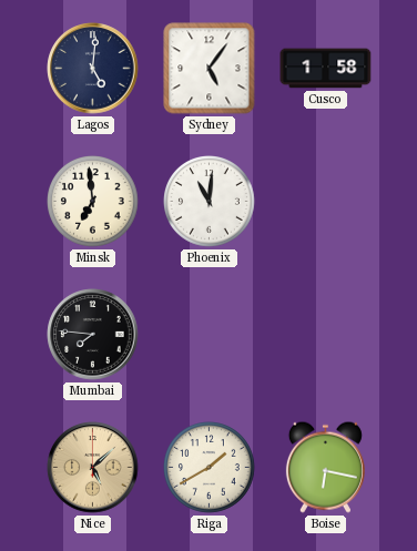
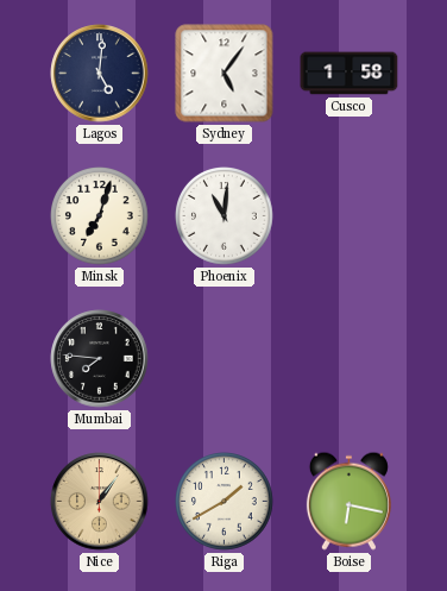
Minsk: 6:59 -> 7:03 (100, 216)
Nice: 5:08 -> 1:06 (100, 502)
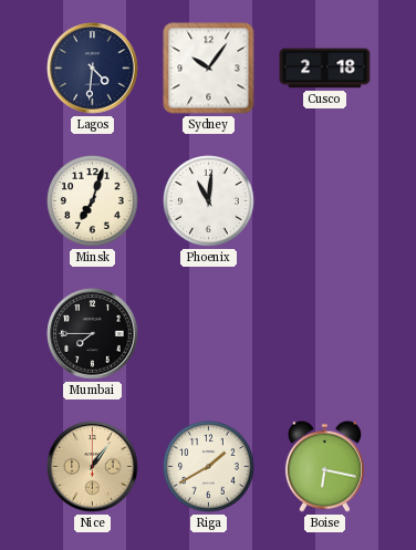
Lagos: 5:01 -> 4:31 (93, 69)
Sydney: 5:06 -> 10:06 (209, 69)
Cusco: 1:58 -> 2:18 (325, 69)
Mumbai: 7:46 -> 7:45 (93, 334)
